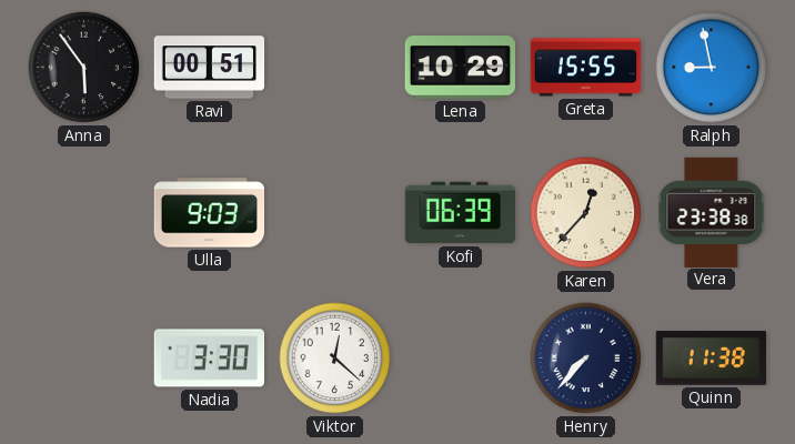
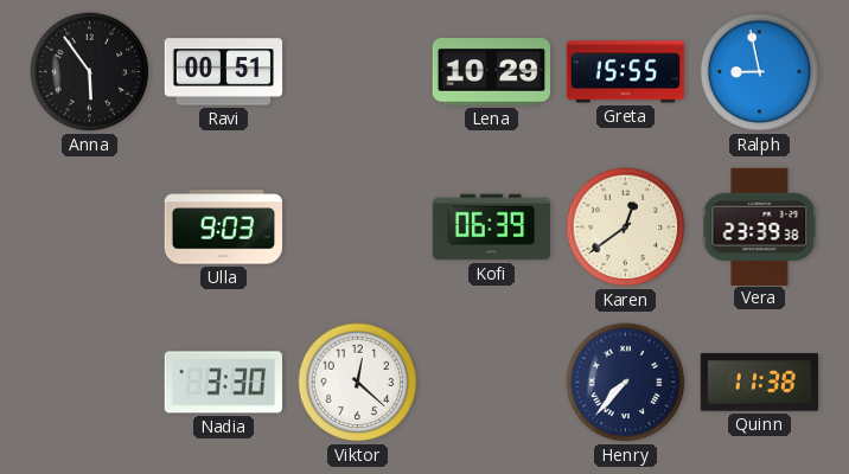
Karen: 12:37 -> 12:39 (626, 228)
Vera: 23:38 -> 23:39 (760, 226)
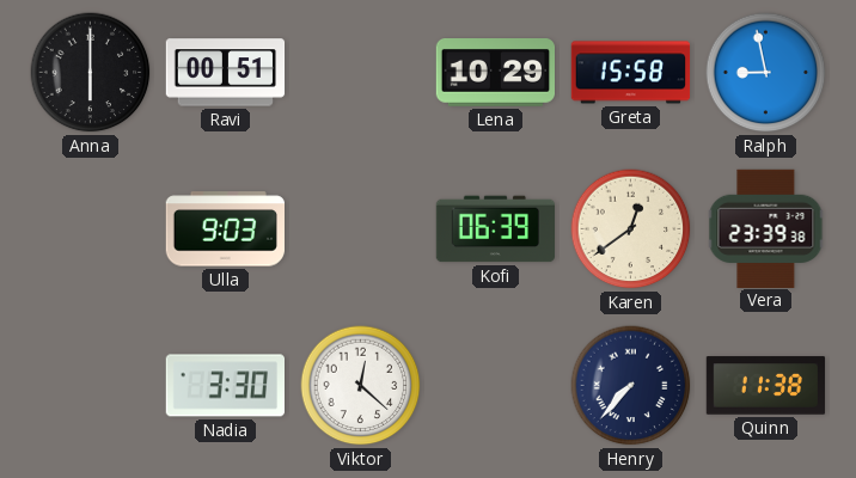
Anna: 5:54 -> 6:00 (91, 73)
Greta: 15:55 -> 15:58 (631, 73)
